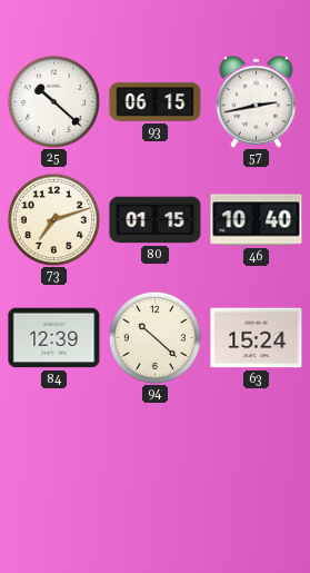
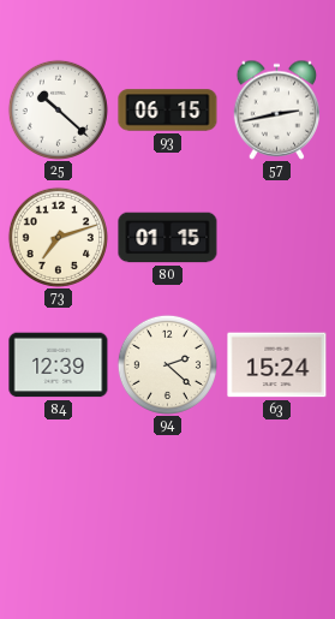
46: 10:40 -> none (257, 220)
94: 10:22 -> 2:22 (167, 364)
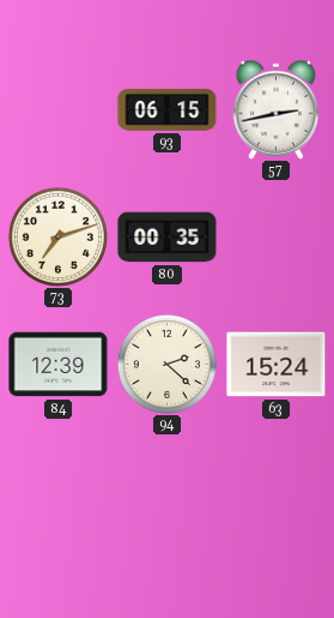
25: 10:22 -> none (58, 109)
80: 01:15 -> 00:35 (168, 238)
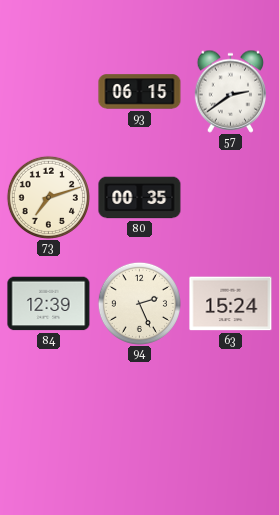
57: 2:43 -> 2:39 (231, 91)
94: 2:22 -> 2:26 (139, 303)
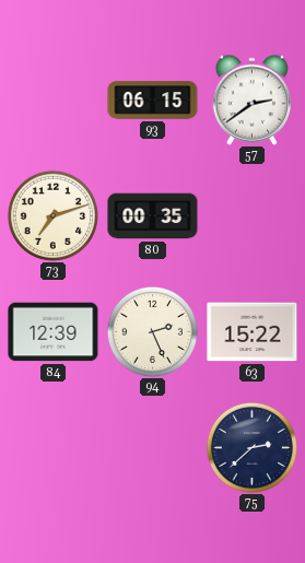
63: 15:24 -> 15:22 (253, 332)
75: none -> 2:38 (251, 447)
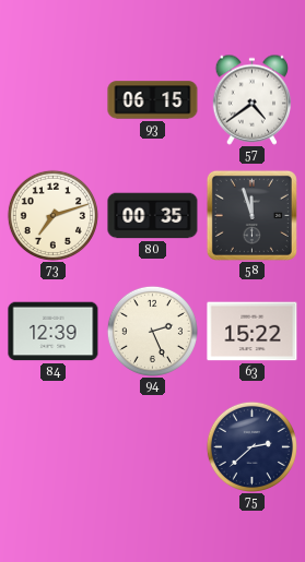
57: 2:39 -> 4:39 (253, 99)
58: none -> 11:57 (251, 215)
